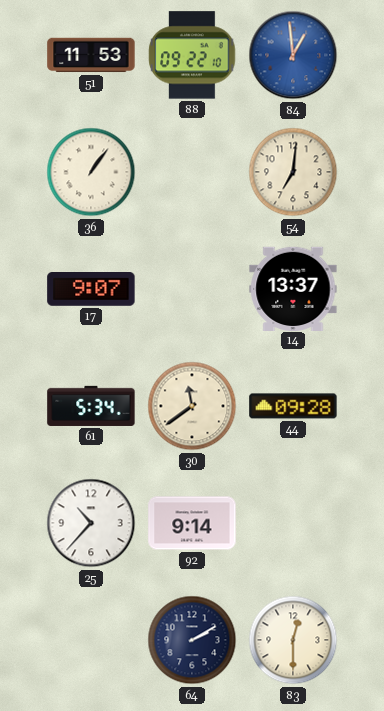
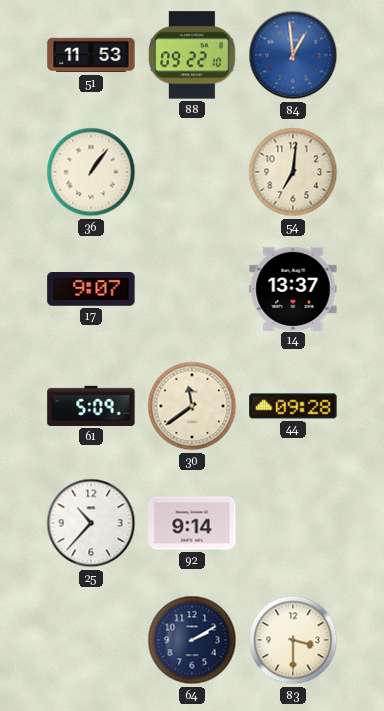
61: 5:34 -> 5:09 (91, 406)
83: 12:30 -> 3:30 (293, 640)
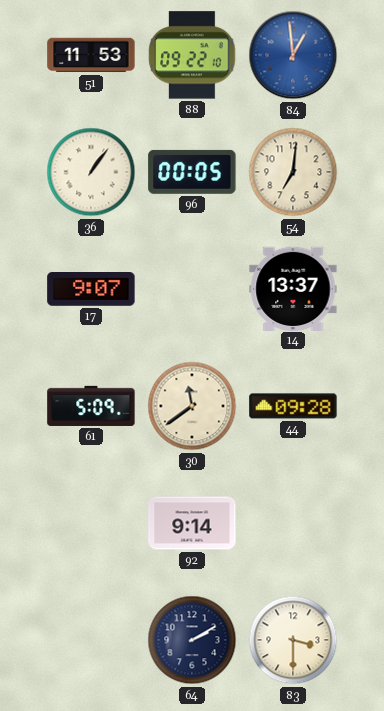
96: none -> 00:05 (192, 172)
25: 10:37 -> none (91, 523)
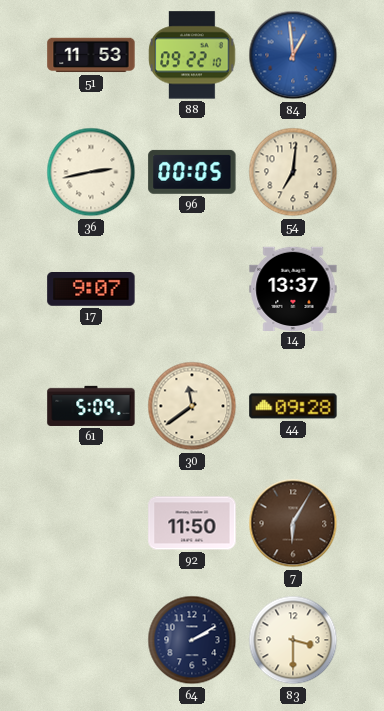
36: 1:06 -> 2:43 (91, 172)
92: 9:14 -> 11:50 (192, 523)
7: none -> 6:05 (293, 523)
